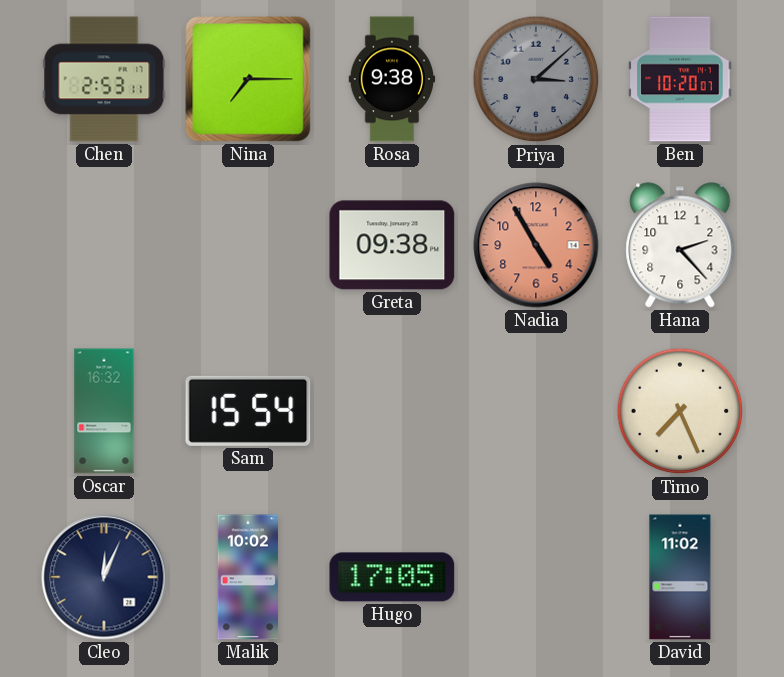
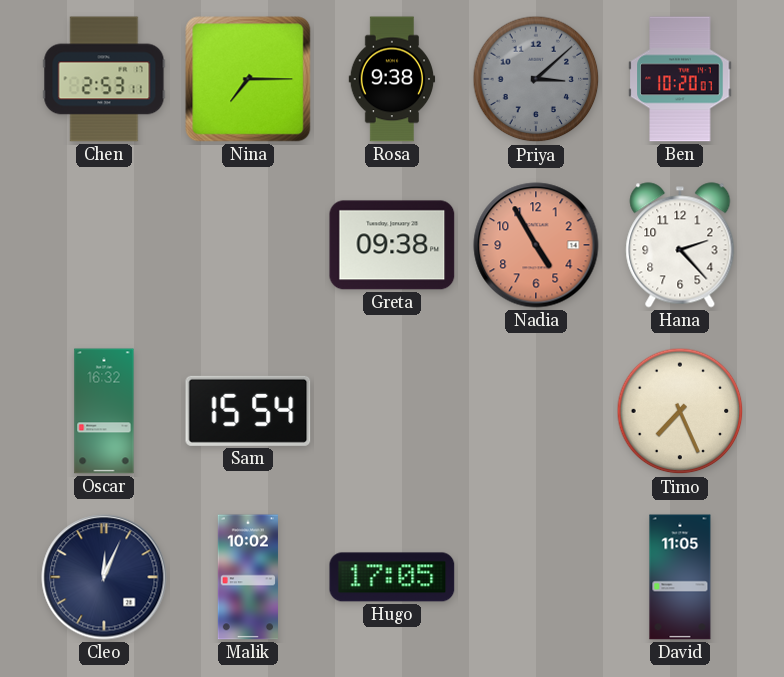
David: 11:02 -> 11:05 (680, 577)
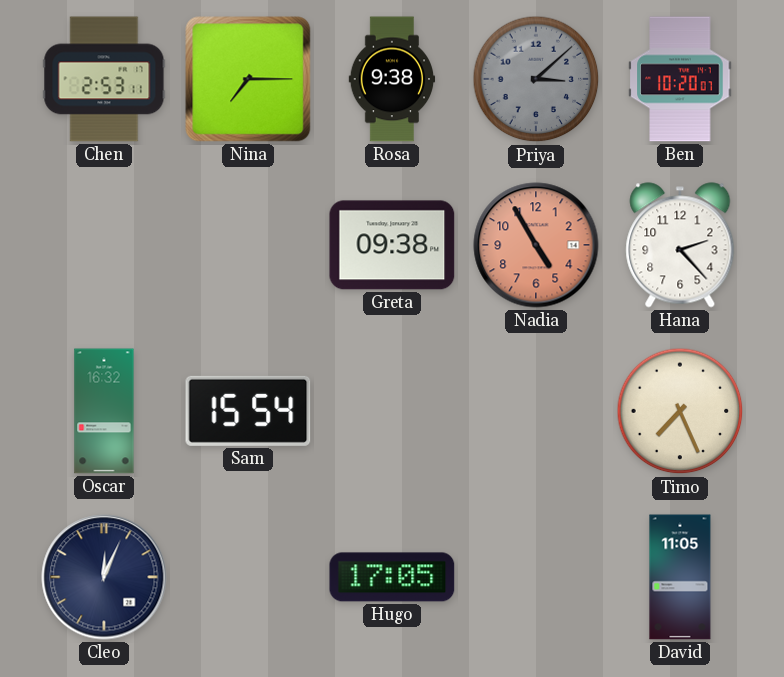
Malik: 10:02 -> none (248, 577)
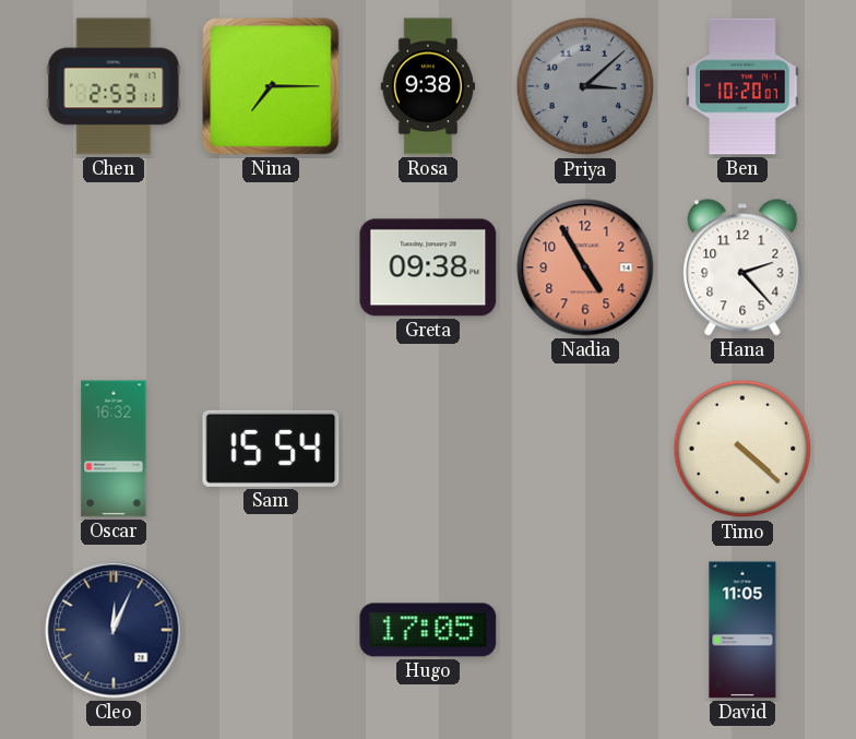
Timo: 7:26 -> 4:22 (742, 449)
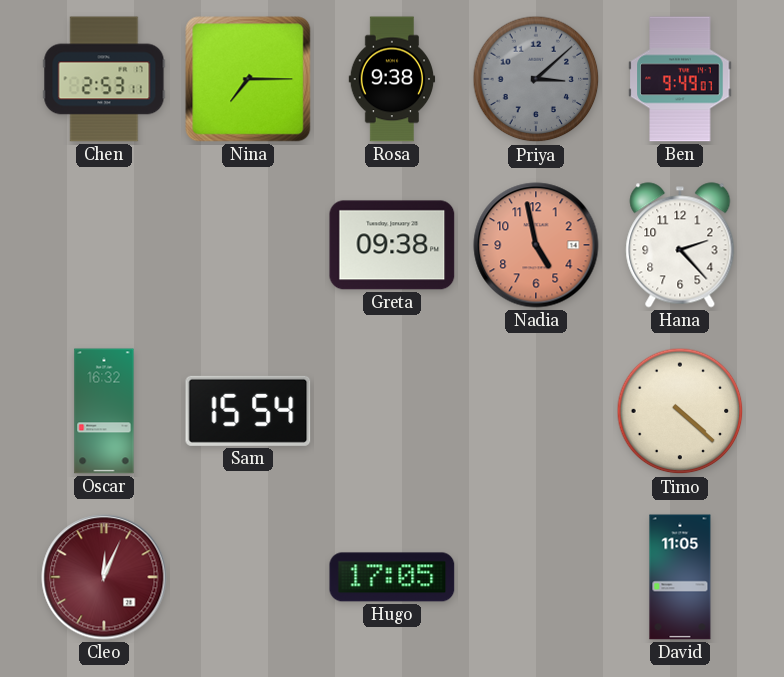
Ben: 10:20 -> 9:49 (680, 79)
Nadia: 4:55 -> 4:58 (536, 245)
Cleo dial: navy -> burgundy (104, 577)
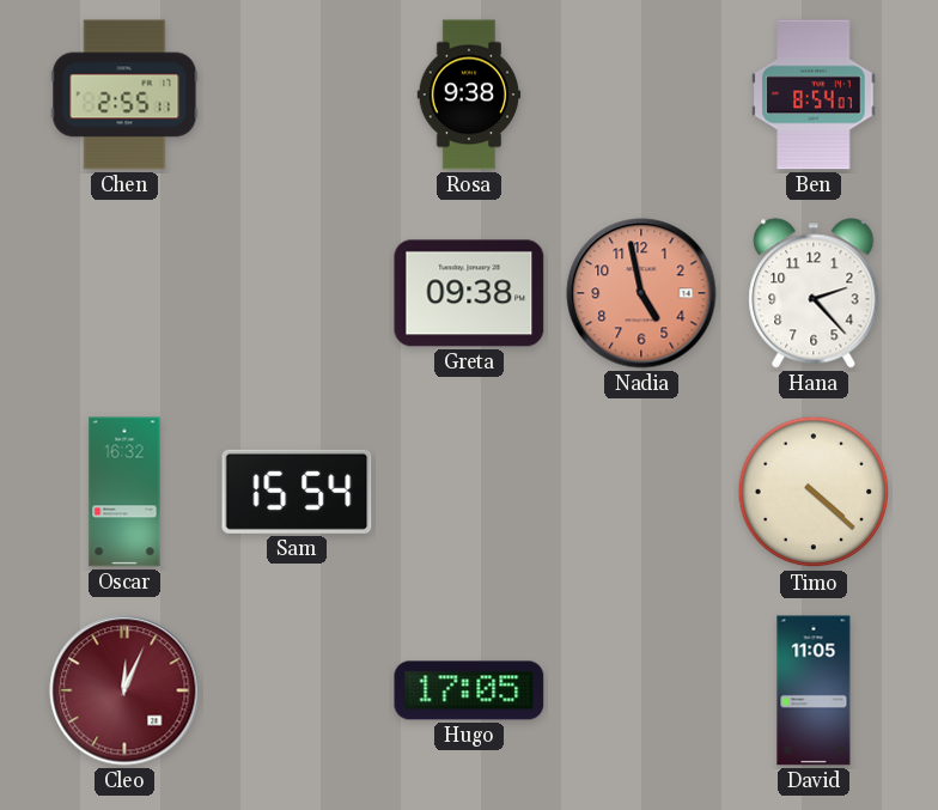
Chen: 2:53 -> 2:55 (124, 95)
Nina: 7:15 -> none (248, 79)
Priya: 3:08 -> none (536, 79)
Ben: 9:49 -> 8:54 (814, 95)
